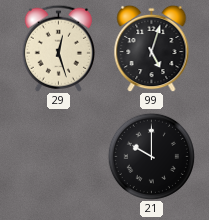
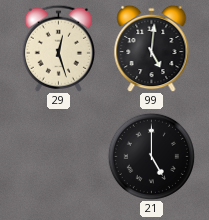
99: 5:03 -> 5:01 (152, 48)
21: 10:00 -> 5:00 (151, 156)
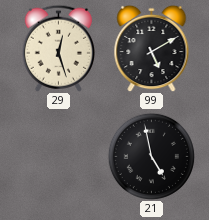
99: 5:01 -> 5:10 (152, 48)
21: 5:00 -> 4:58 (151, 156)
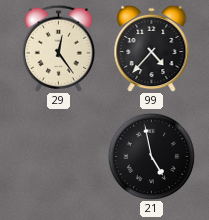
29: 12:27 -> 12:24 (58, 48)
99: 5:10 -> 4:37 (152, 48)
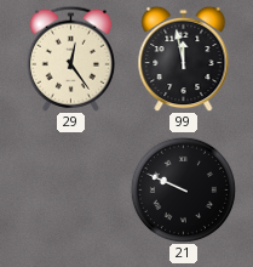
99: 4:37 -> 11:58 (184, 58)
21: 4:58 -> 9:49 (183, 189)
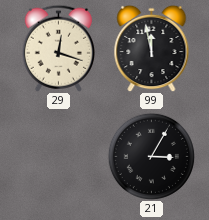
29: 12:24 -> 12:18 (58, 48)
21: 9:49 -> 3:05 (151, 156)
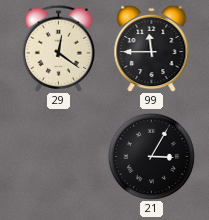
29: 12:18 -> 12:21 (58, 48)
99: 11:58 -> 11:45 (152, 48)
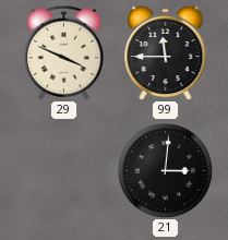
29: 12:21 -> 3:49 (63, 52)
21: 3:05 -> 3:01 (165, 170)
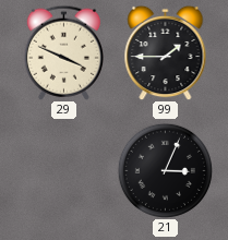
99: 11:45 -> 1:45 (166, 52)
21: 3:01 -> 3:04 (165, 170)
